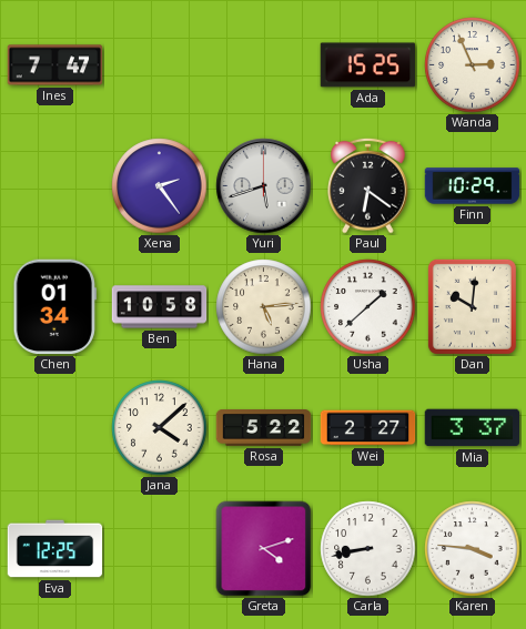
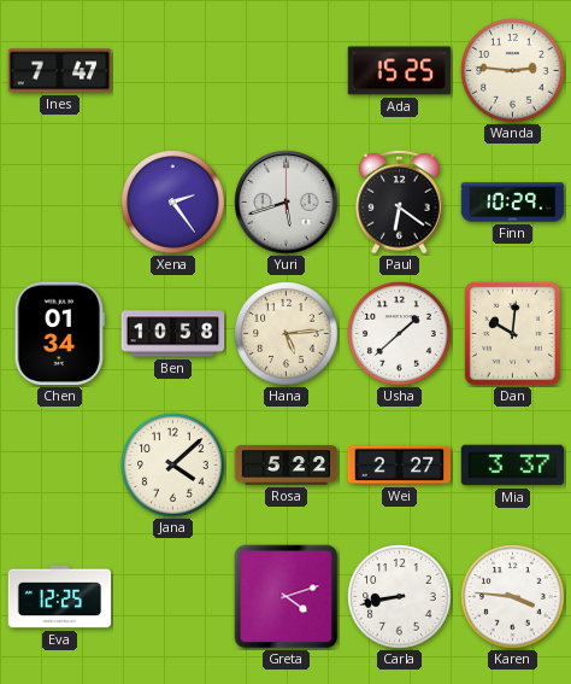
Wanda: 2:56 -> 2:46 (513, 71)
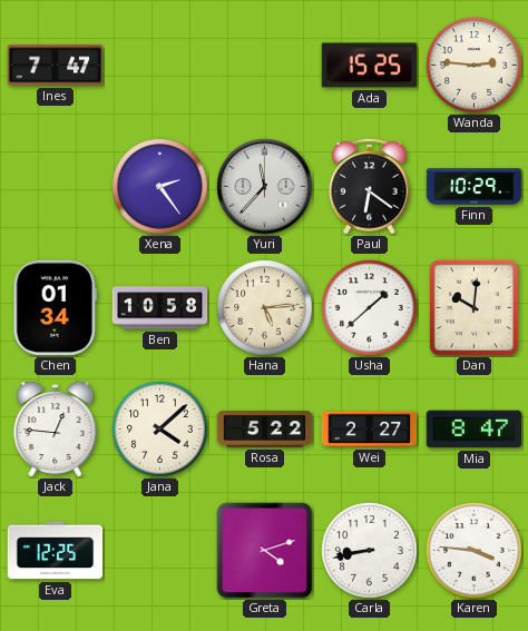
Yuri: 5:42 -> 11:37 (265, 187)
Jack: none -> 12:46 (56, 430)
Mia: 3:37 -> 8:47 (475, 430)
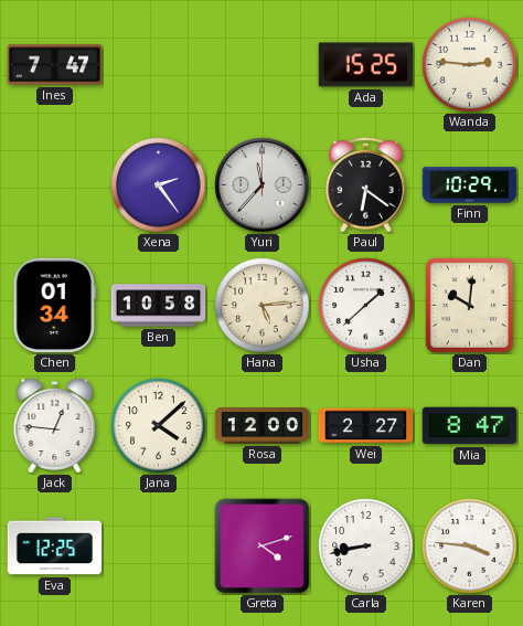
Rosa: 5:22 -> 12:00 (263, 426)
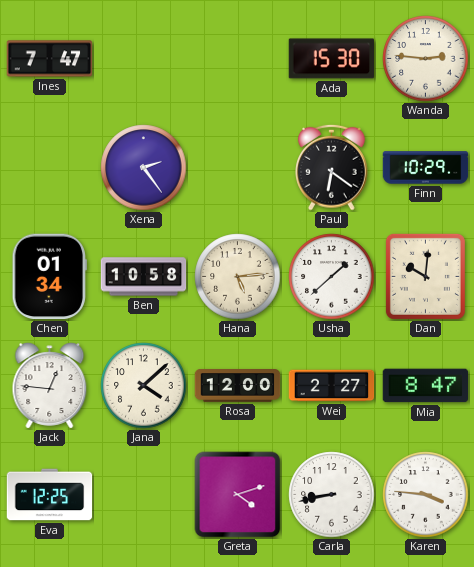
Ada: 15:25 -> 15:30 (332, 59)
Yuri: 11:37 -> none (263, 185)
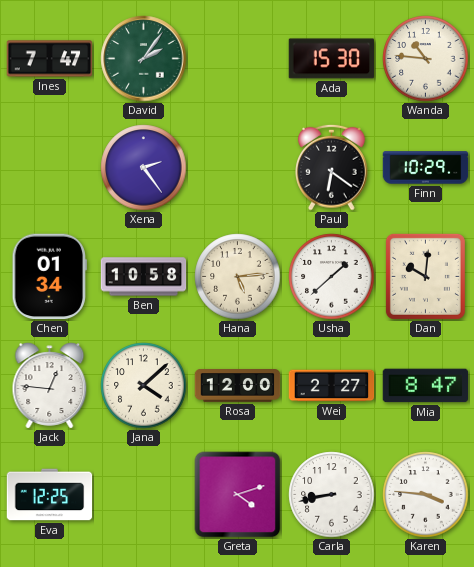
David: none -> 2:06 (144, 59)
Wanda: 2:46 -> 10:46 (426, 59)
